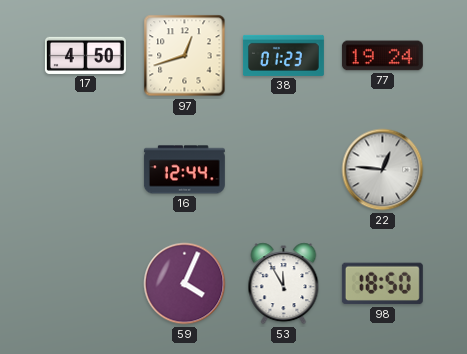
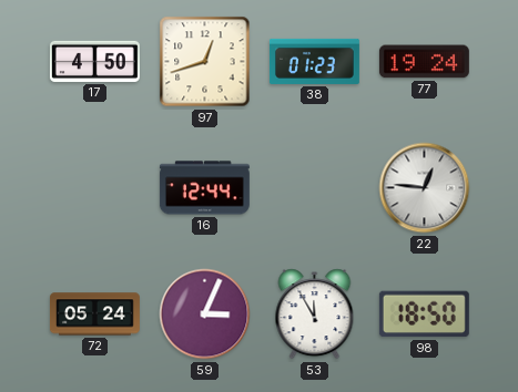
72: none -> 05:24 (94, 314)
59: 4:04 -> 3:04 (205, 314)
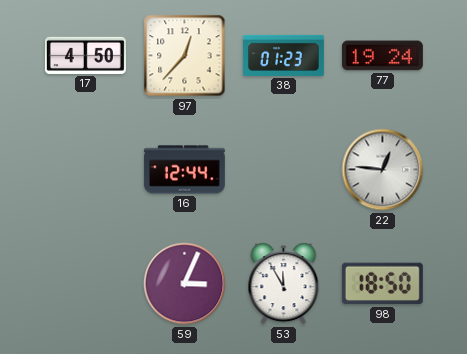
97: 12:42 -> 12:37 (185, 56)
72: 05:24 -> none (94, 314)
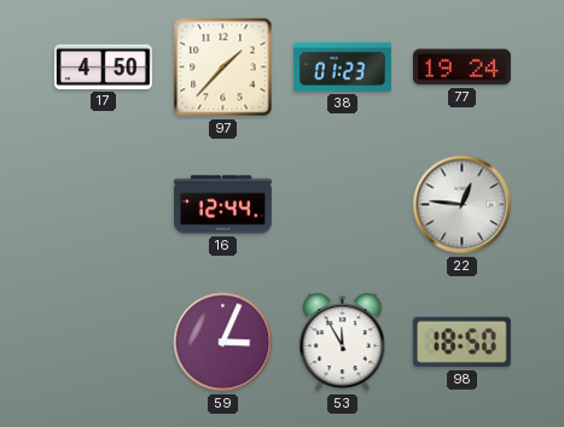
97: 12:37 -> 1:37 (223, 68)
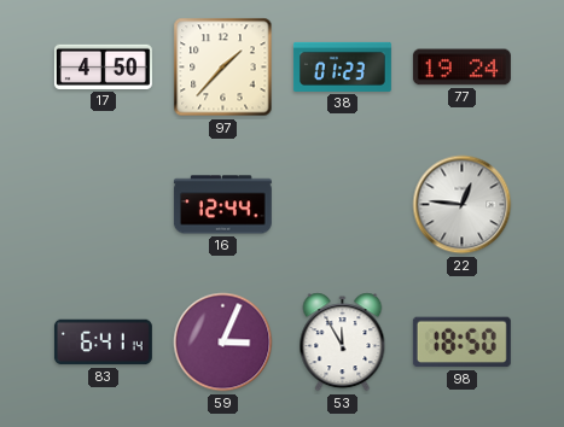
83: none -> 6:41 (103, 343)
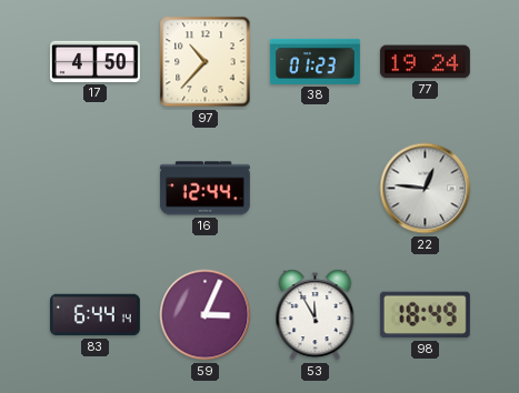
97: 1:37 -> 10:37 (206, 62)
83: 6:41 -> 6:44 (94, 315)
98: 18:50 -> 18:49 (425, 315)
